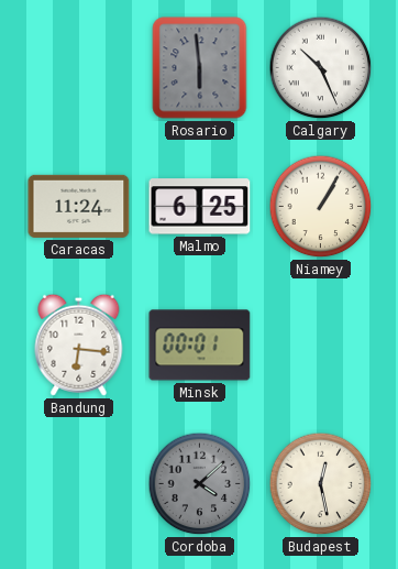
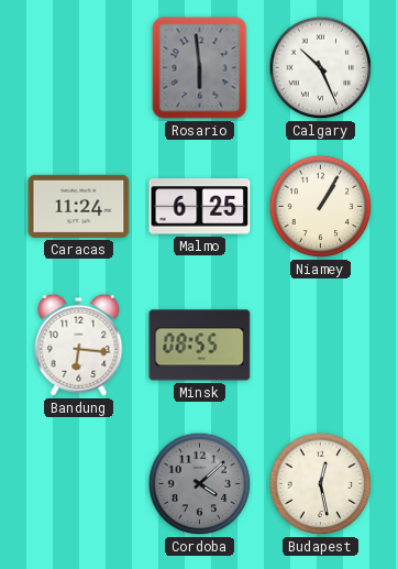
Minsk: 00:01 -> 08:55 (200, 346)
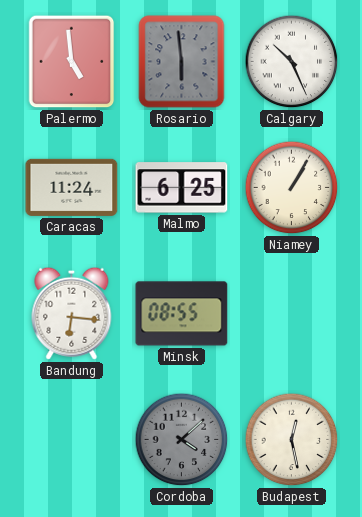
Palermo: none -> 4:59 (72, 62)
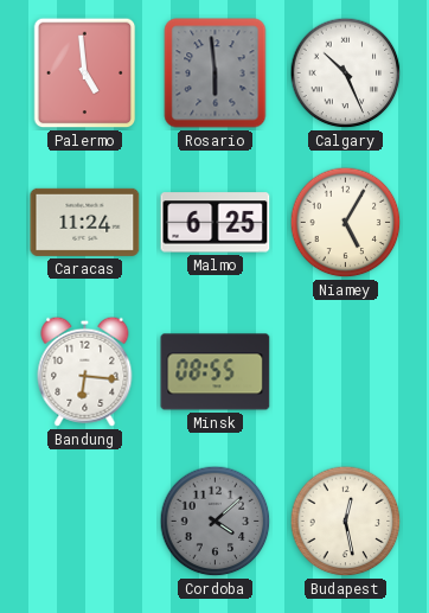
Niamey: 1:05 -> 5:05 (346, 223)
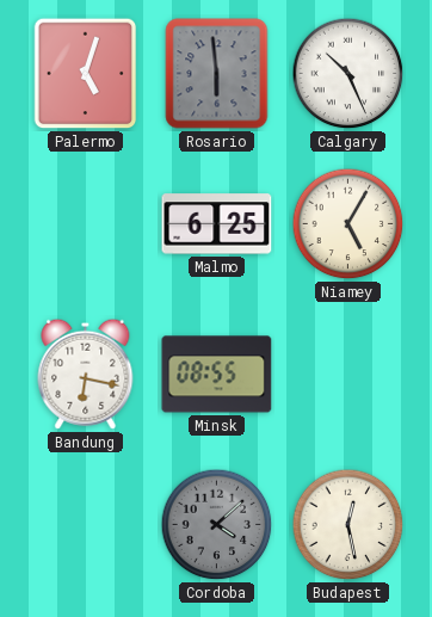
Palermo: 4:59 -> 5:03 (86, 74)
Caracas: 11:24 -> none (85, 222)
Bandung: 6:16 -> 6:17 (86, 374)
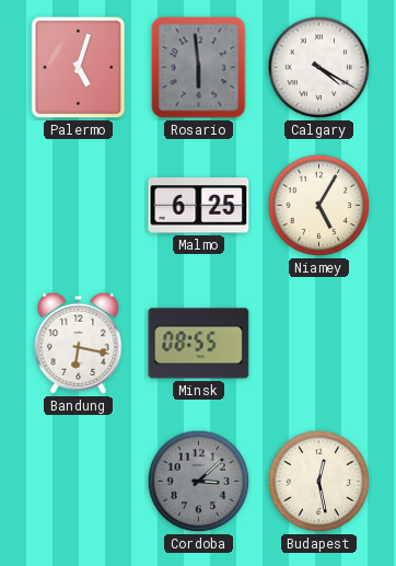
Calgary: 10:26 -> 4:20 (319, 68)
Cordoba: 4:08 -> 3:08 (199, 482)
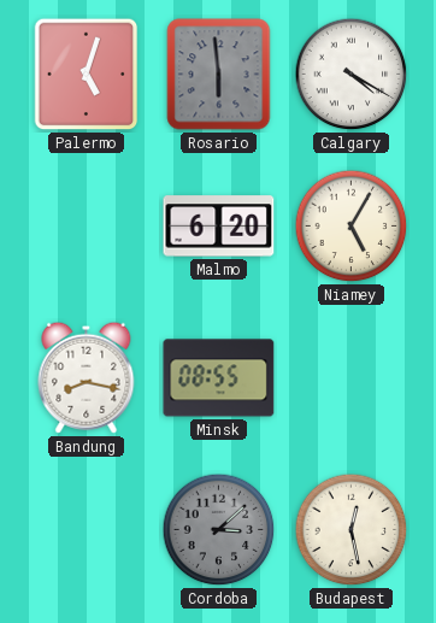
Malmo: 6:25 -> 6:20 (219, 227)
Bandung: 6:17 -> 8:17 (87, 377)
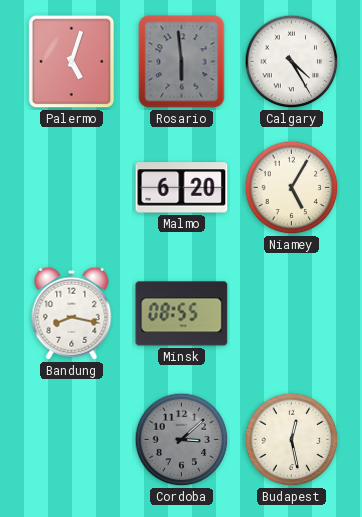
Calgary: 4:20 -> 4:25 (292, 62)
